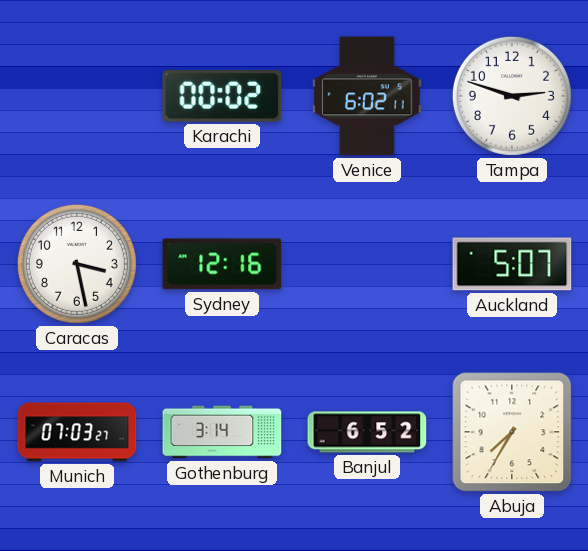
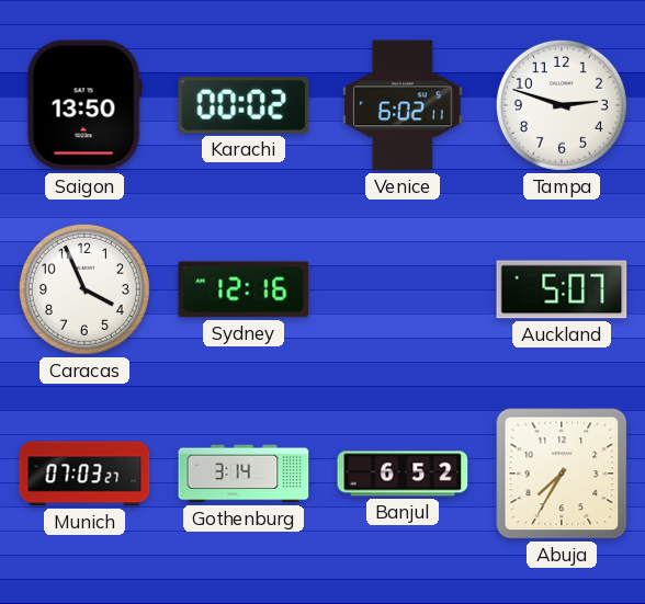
Saigon: none -> 13:50 (84, 105)
Caracas: 3:28 -> 3:56 (84, 289)
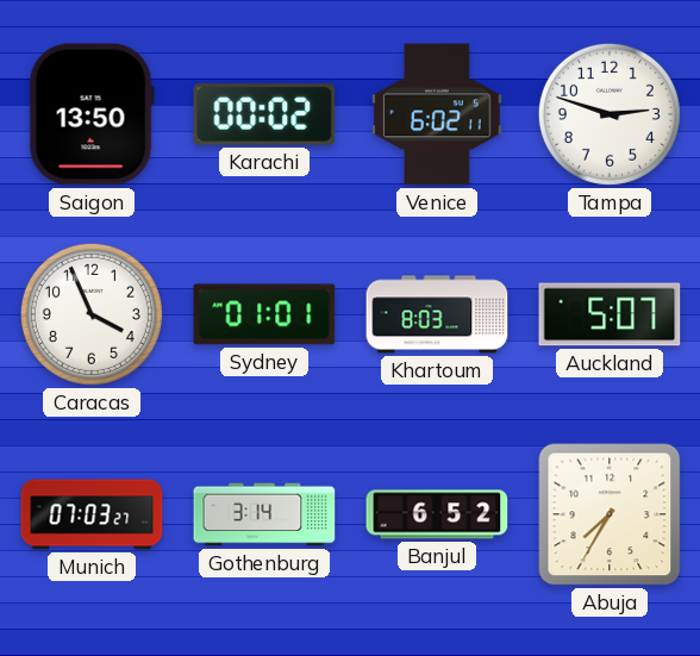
Sydney: 12:16 -> 01:01 (264, 314)
Khartoum: none -> 8:03 (437, 314)
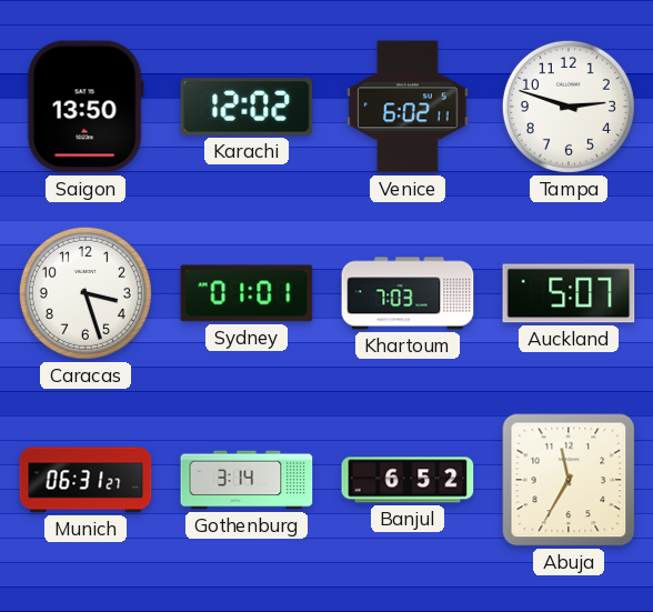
Karachi: 00:02 -> 12:02 (247, 107)
Caracas: 3:56 -> 3:27 (86, 293)
Khartoum: 8:03 -> 7:03 (408, 293)
Munich: 07:03 -> 06:31 (86, 480)
Abuja: 7:35 -> 11:35 (569, 480)
